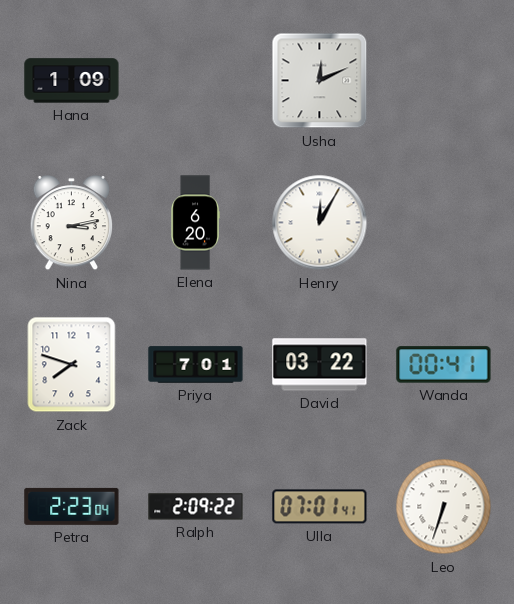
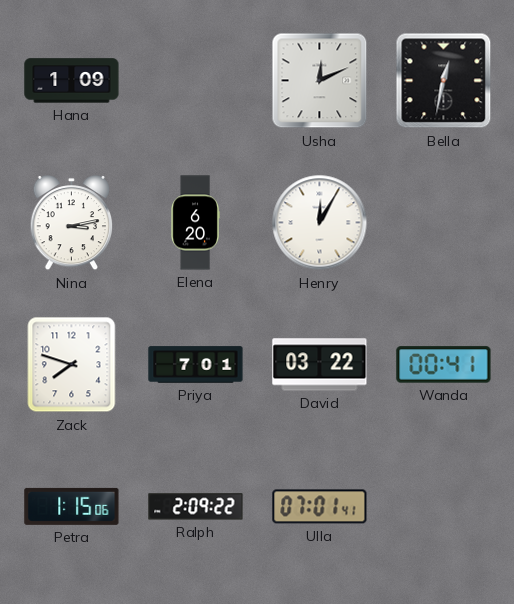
Bella: none -> 12:32 (444, 81)
Petra: 2:23 -> 1:15 (72, 506)
Leo: 6:33 -> none (444, 507)
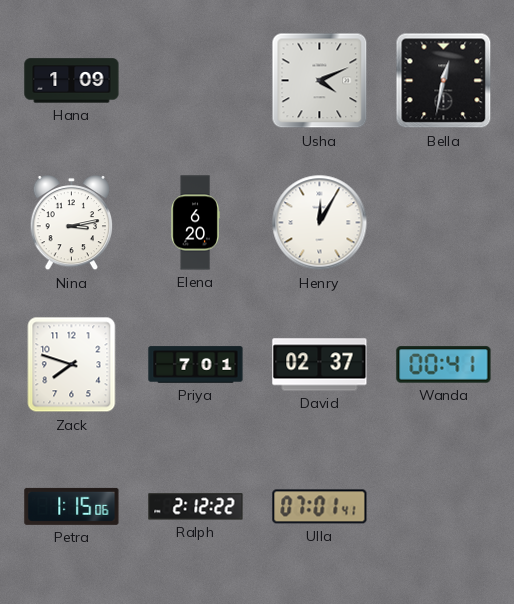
Usha: 12:11 -> 4:11 (320, 81)
David: 03:22 -> 02:37 (320, 365)
Ralph: 2:09 -> 2:12 (196, 507)
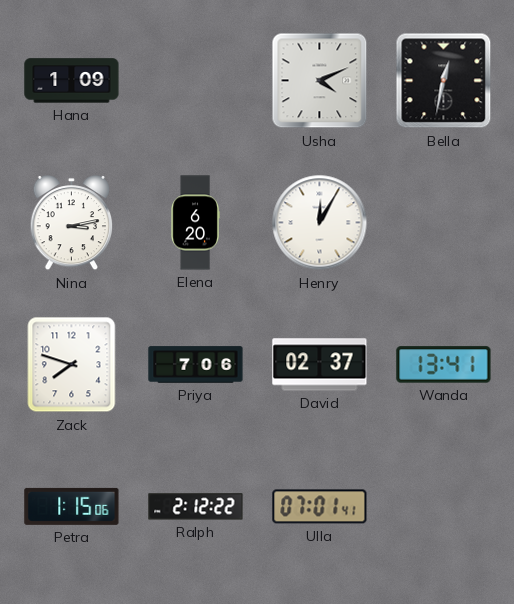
Priya: 7:01 -> 7:06 (196, 365)
Wanda: 00:41 -> 13:41 (444, 365)
